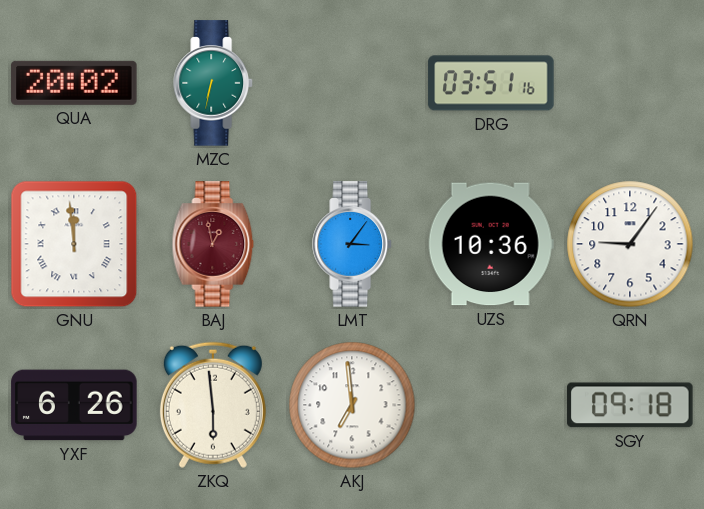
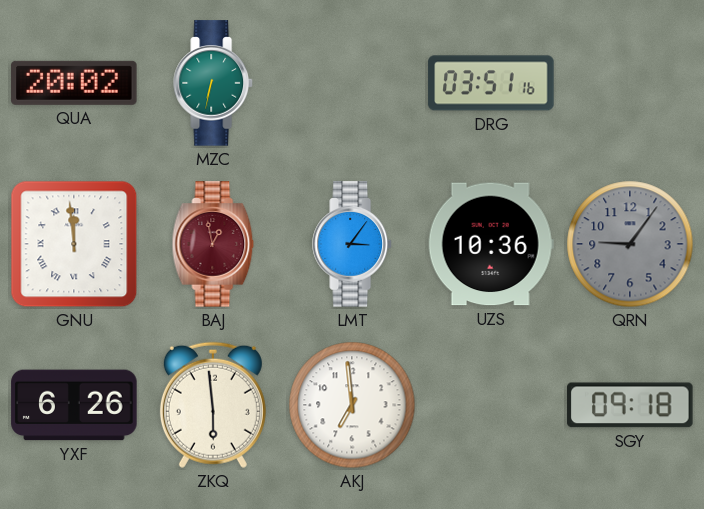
QRN dial: white -> grey (630, 244)
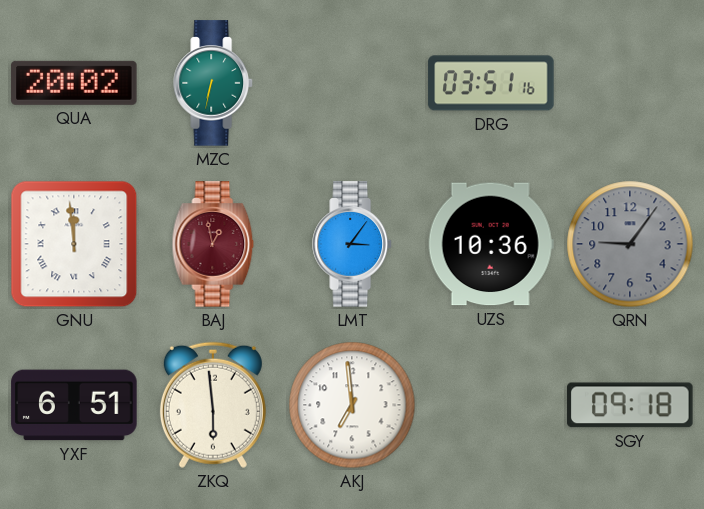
YXF: 6:26 -> 6:51 (74, 405)
